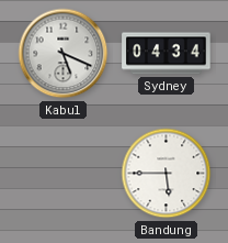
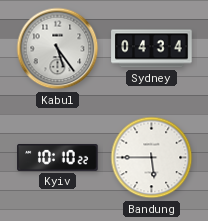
Kabul: 5:19 -> 5:24 (58, 49)
Kyiv: none -> 10:10 (58, 157)
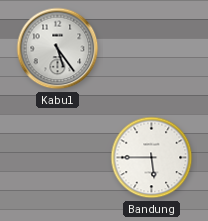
Sydney: 04:34 -> none (152, 49)
Kyiv: 10:10 -> none (58, 157)
